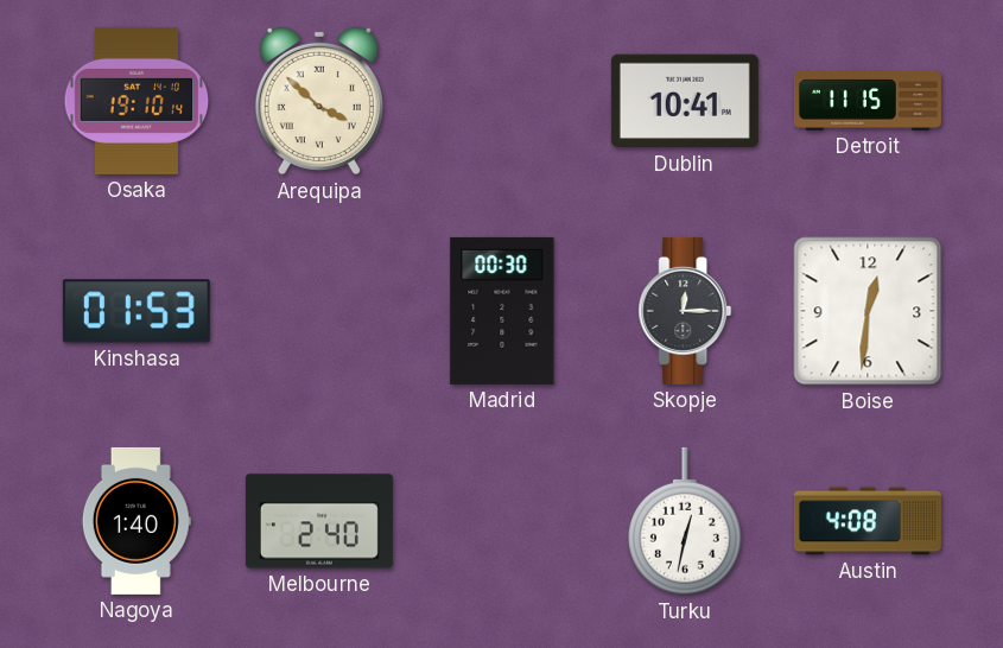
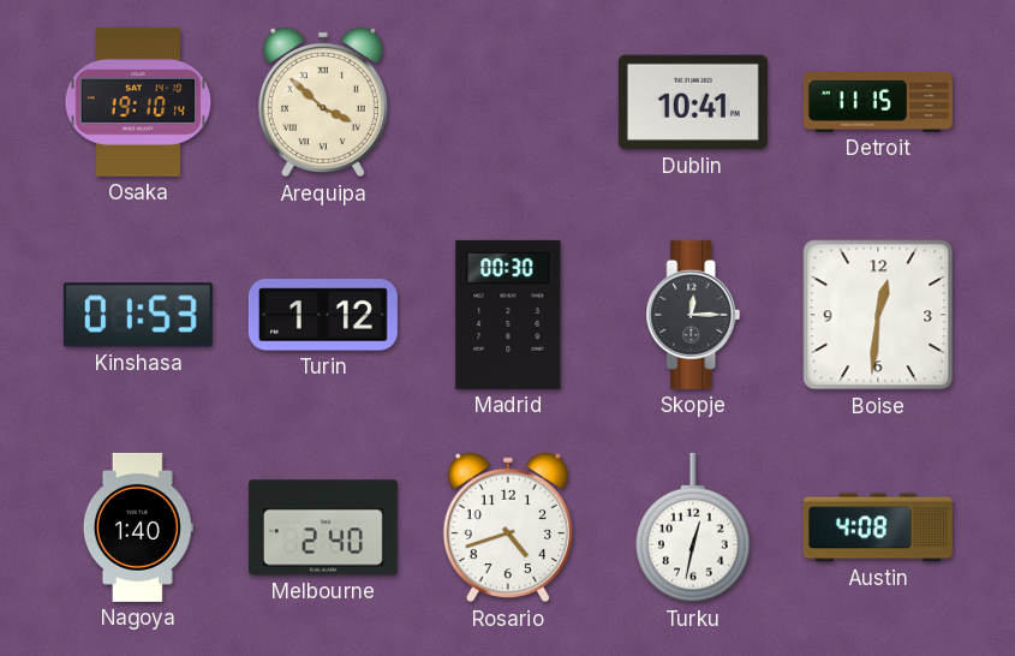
Turin: none -> 1:12 (323, 315)
Rosario: none -> 4:42 (508, 527)
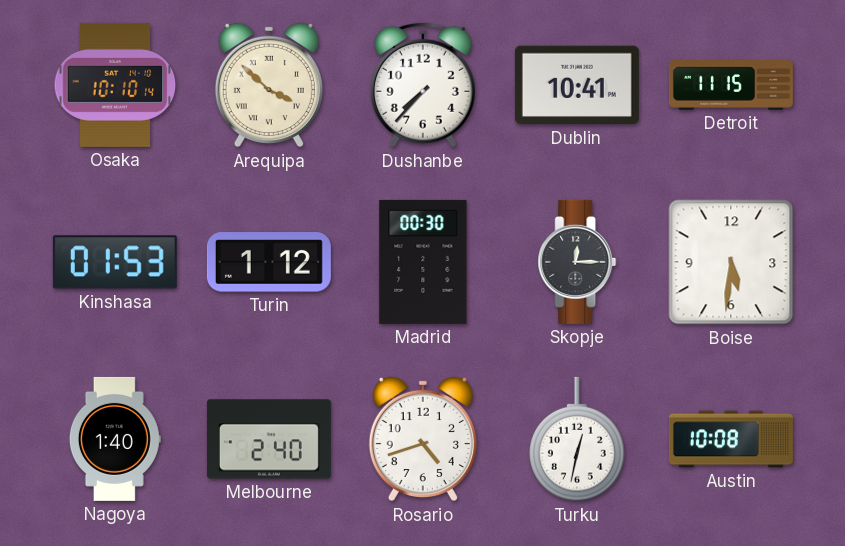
Osaka: 19:10 -> 10:10 (115, 85)
Dushanbe: none -> 7:37 (423, 85)
Boise: 12:31 -> 5:31 (731, 262)
Austin: 4:08 -> 10:08 (731, 439)
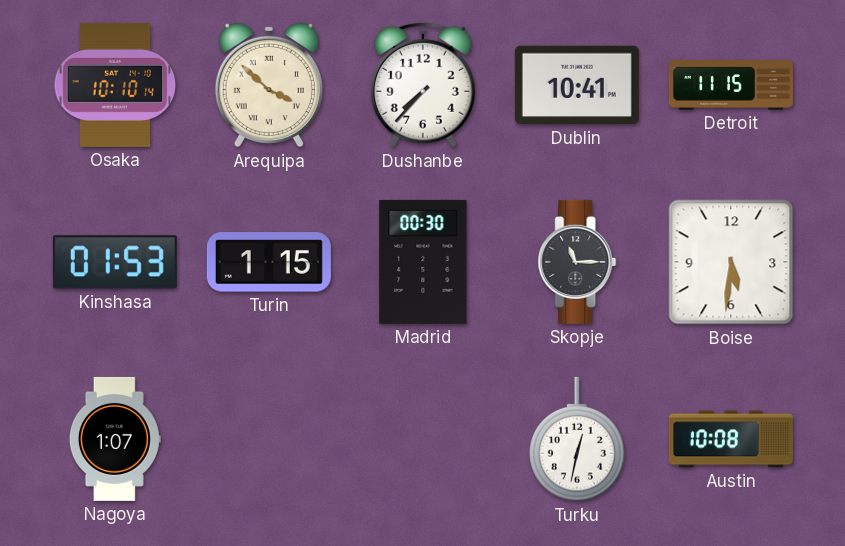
Turin: 1:12 -> 1:15 (269, 262)
Skopje: 12:15 -> 11:15 (577, 262)
Nagoya: 1:40 -> 1:07 (115, 439)
Melbourne: 2:40 -> none (269, 439)
Rosario: 4:42 -> none (423, 439)
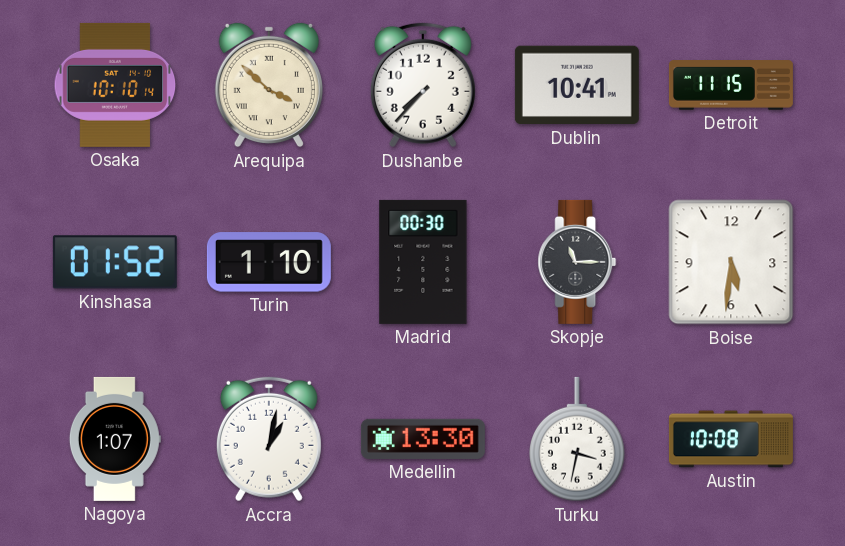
Kinshasa: 01:53 -> 01:52 (115, 262)
Turin: 1:15 -> 1:10 (269, 262)
Accra: none -> 1:02 (269, 439)
Medellin: none -> 13:30 (423, 439)
Turku: 12:32 -> 3:32 (578, 439)
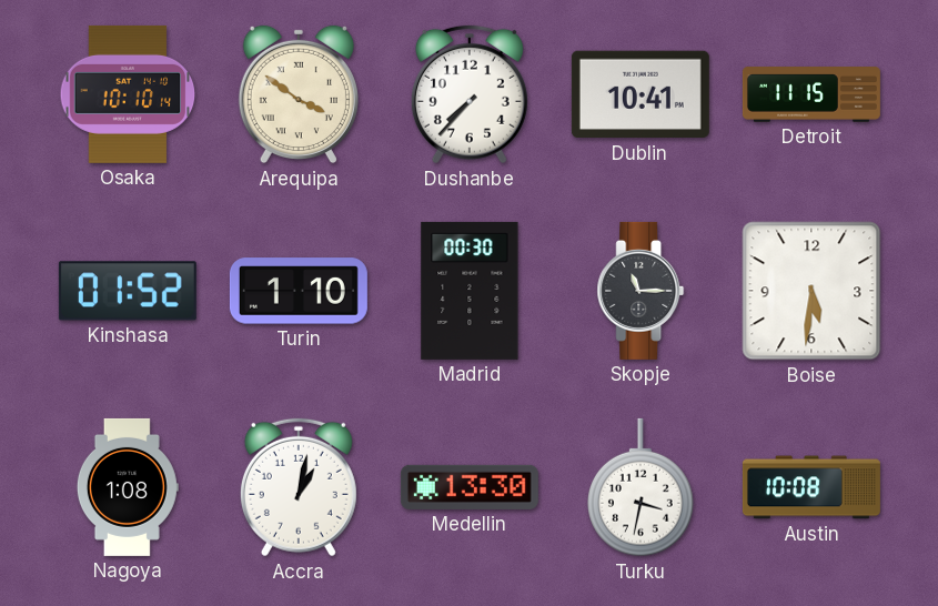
Arequipa: 3:52 -> 3:51 (299, 94)
Nagoya: 1:07 -> 1:08 (128, 487)
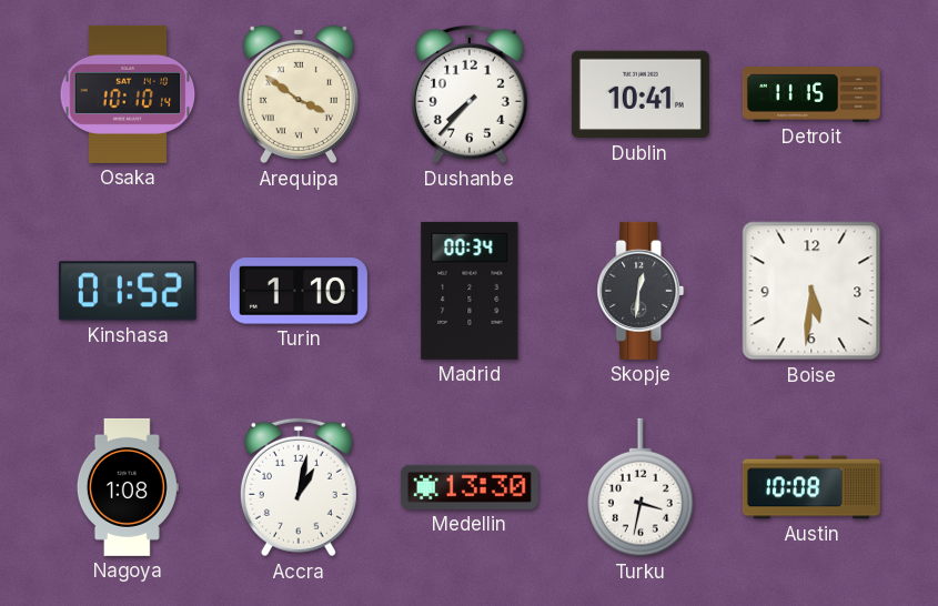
Madrid: 00:30 -> 00:34 (470, 291)
Skopje: 11:15 -> 12:31 (641, 291)
